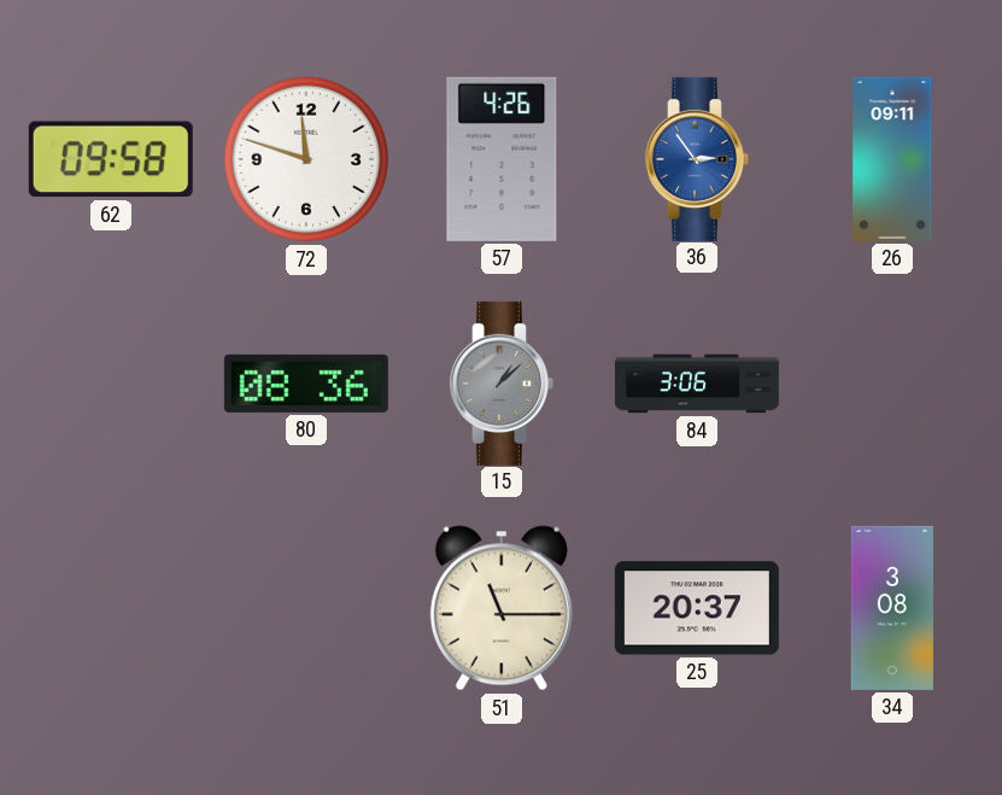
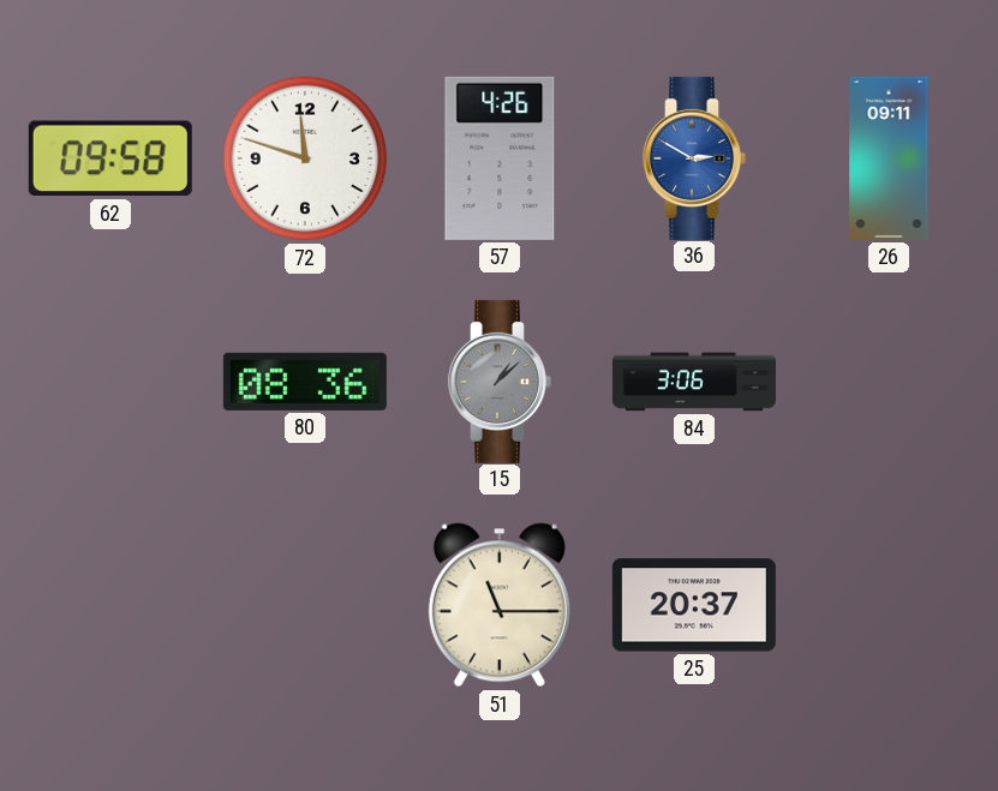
36: 2:54 -> 2:50 (694, 158)
34: 3:08 -> none (892, 608)
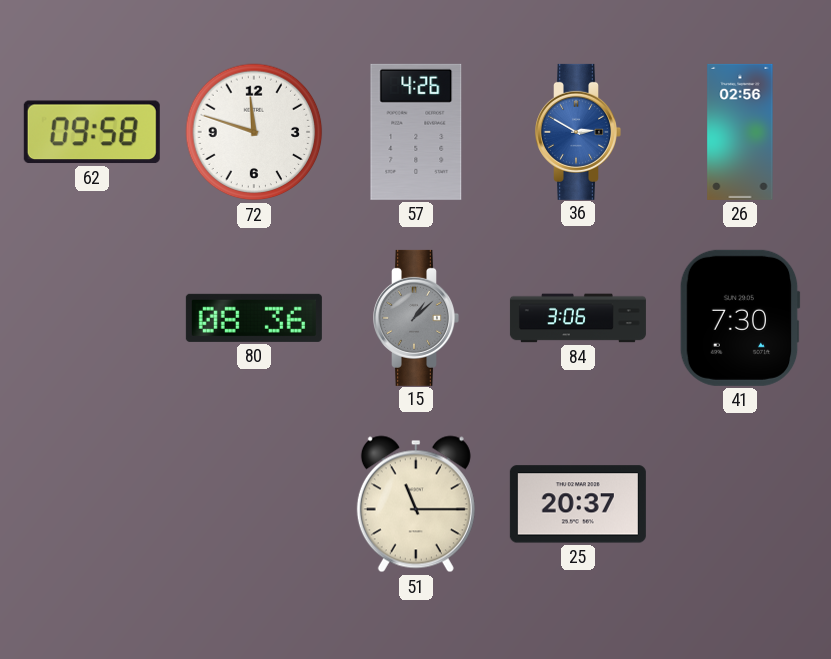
26: 09:11 -> 02:56 (740, 132)
41: none -> 7:30 (740, 318)
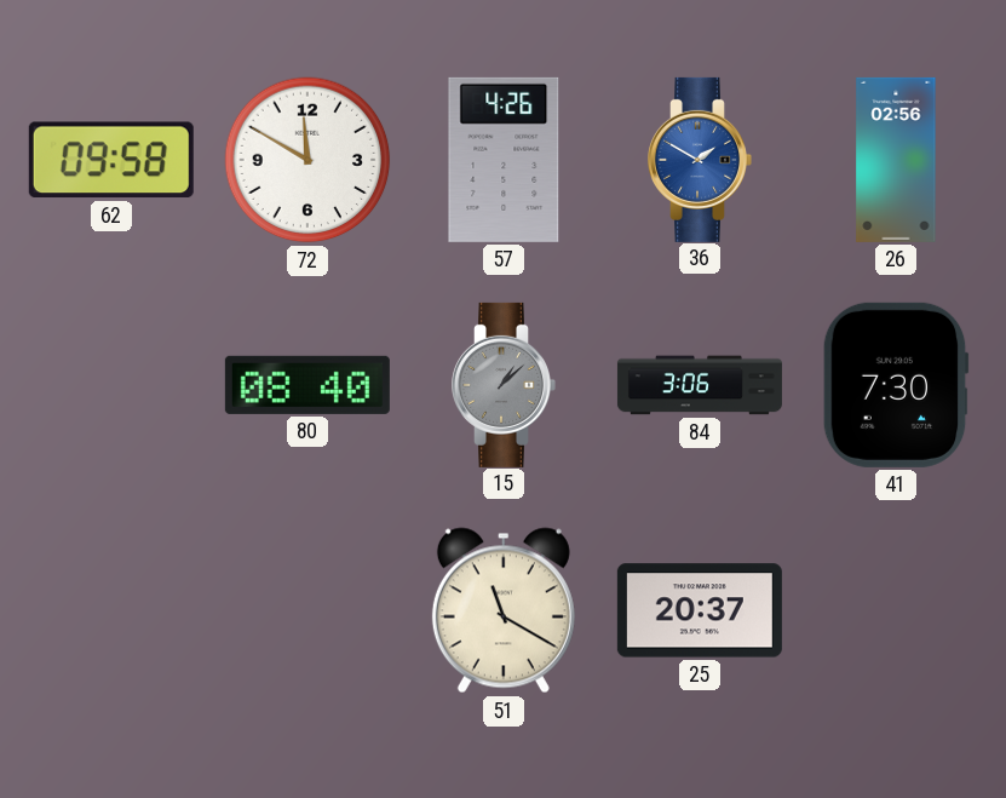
72: 11:48 -> 11:50 (307, 160)
36: 2:50 -> 1:50 (700, 160)
80: 08:36 -> 08:40 (307, 385)
51: 11:15 -> 11:20 (504, 610)
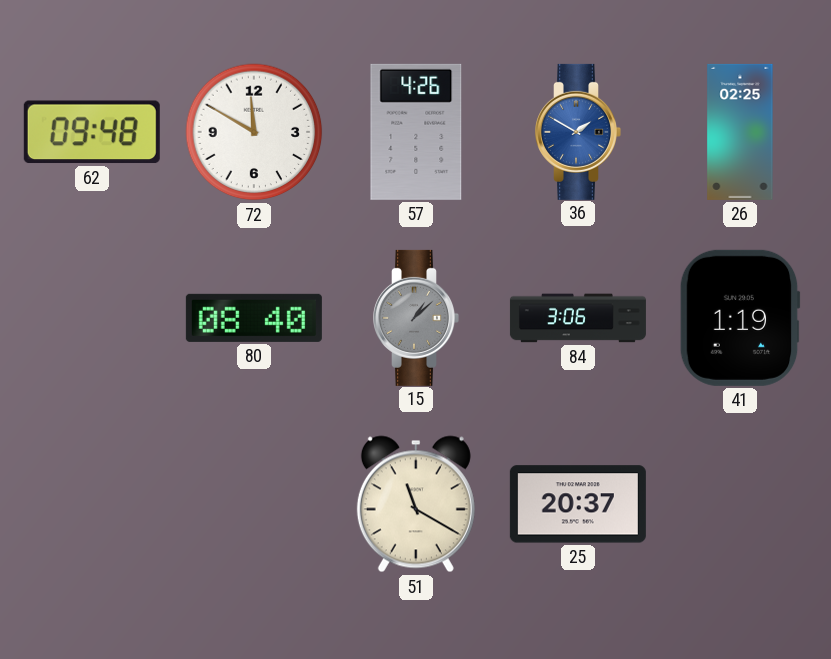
62: 09:58 -> 09:48 (92, 132)
26: 02:56 -> 02:25 (740, 132)
41: 7:30 -> 1:19 (740, 318)
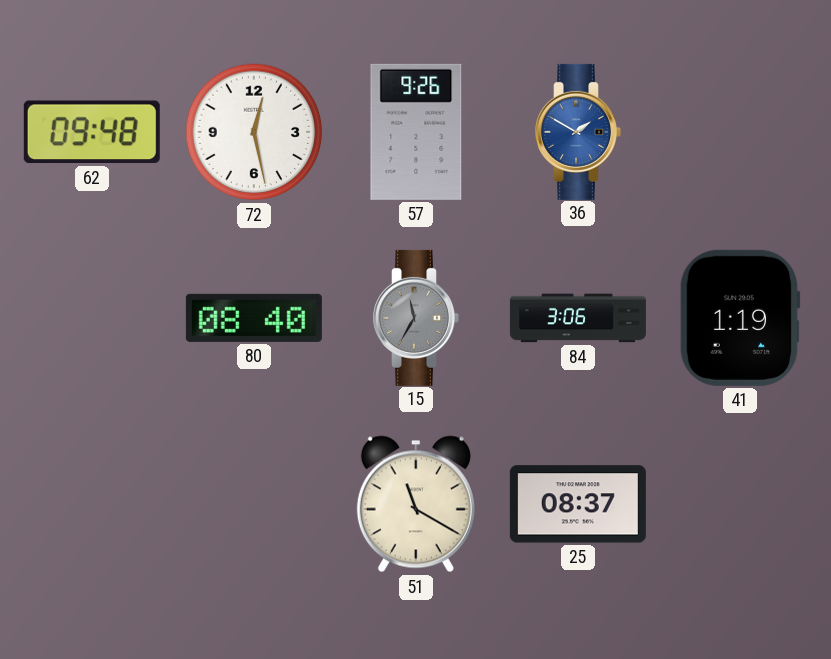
72: 11:50 -> 12:28 (254, 132)
57: 4:26 -> 9:26 (416, 132)
26: 02:25 -> none (740, 132)
15: 1:08 -> 11:35 (416, 318)
25: 20:37 -> 08:37 (578, 504)
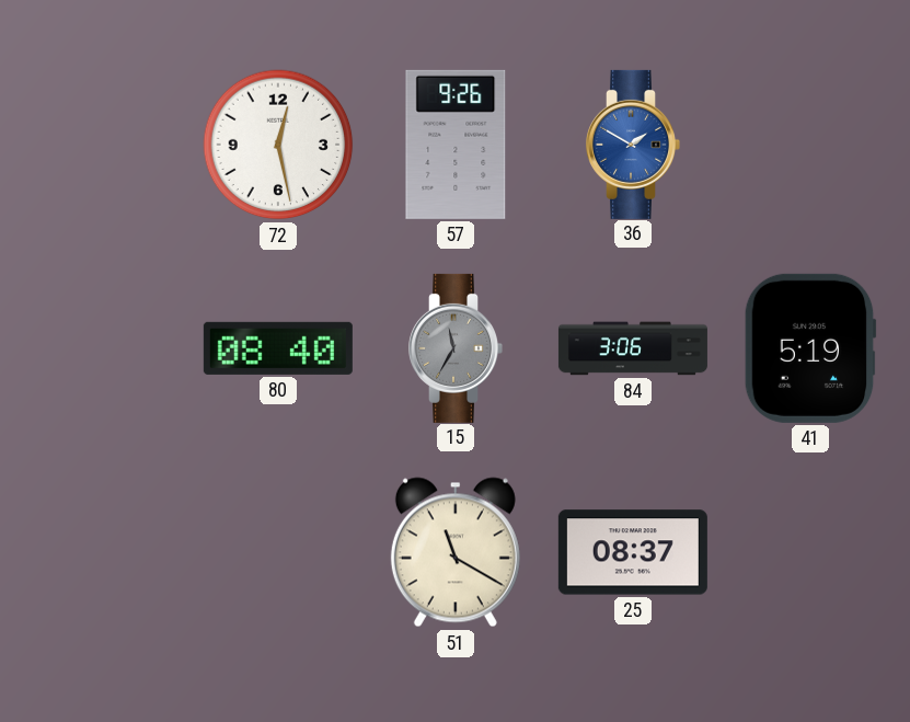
62: 09:48 -> none (92, 132)
41: 1:19 -> 5:19 (810, 348)
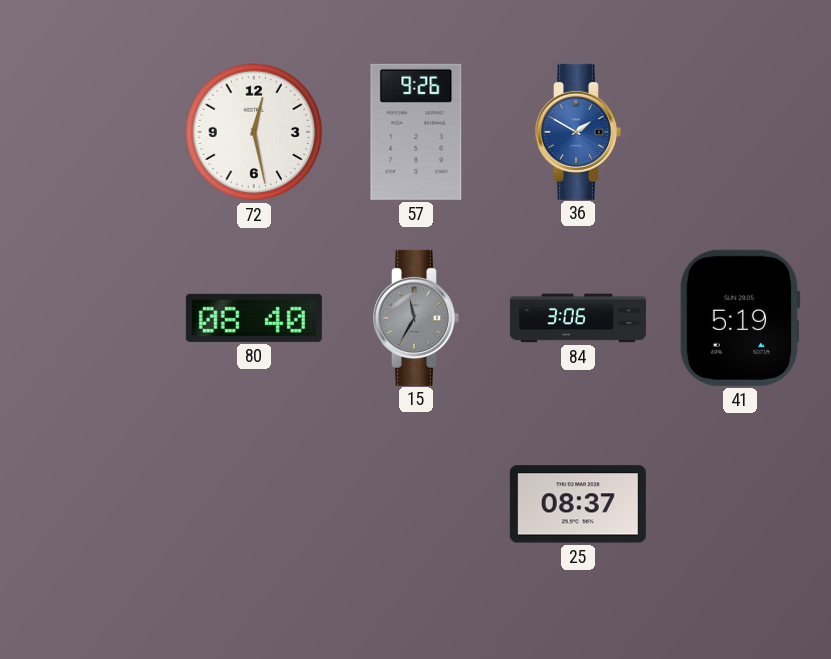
51: 11:20 -> none (456, 552)
